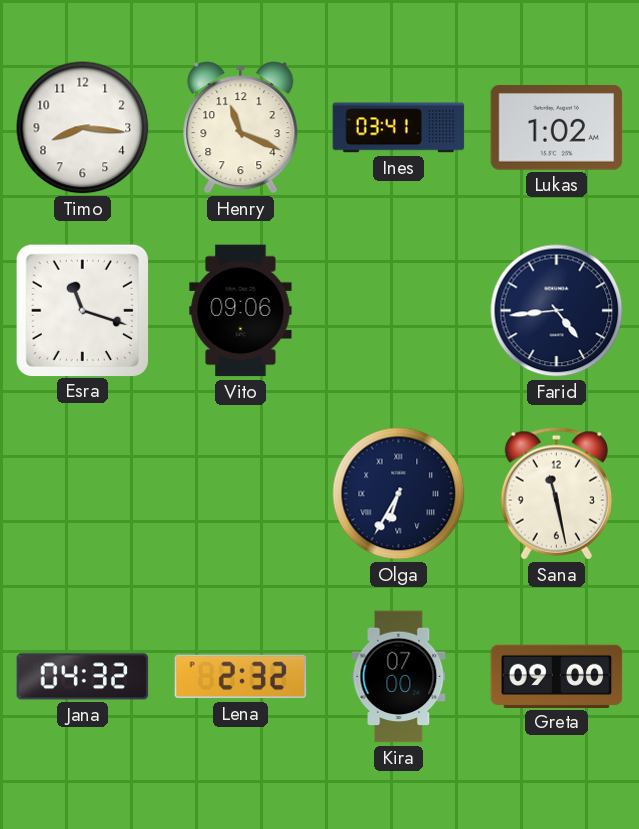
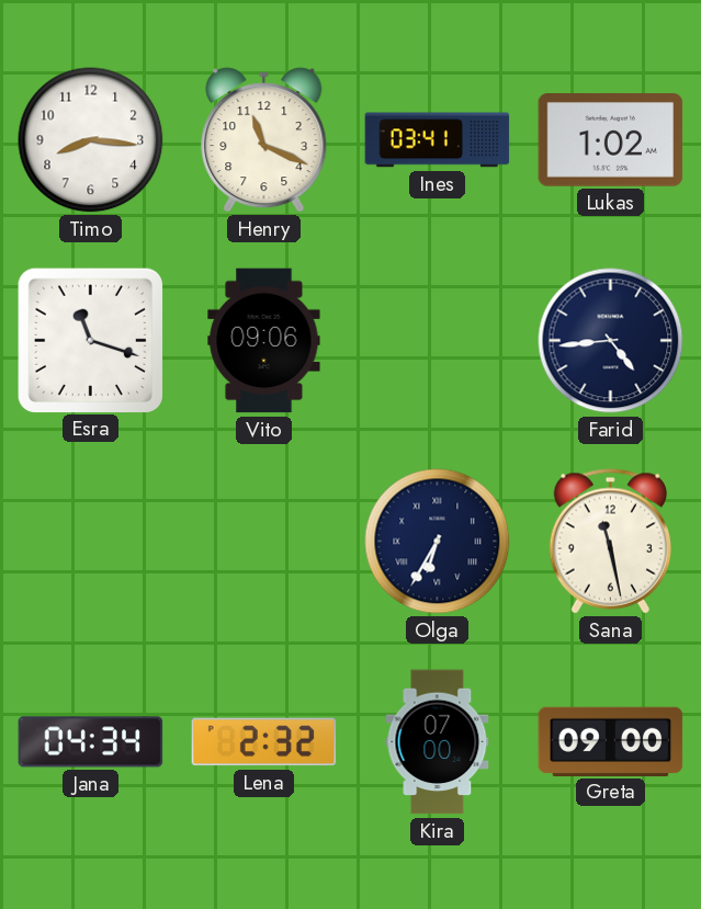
Jana: 04:32 -> 04:34 (91, 742)
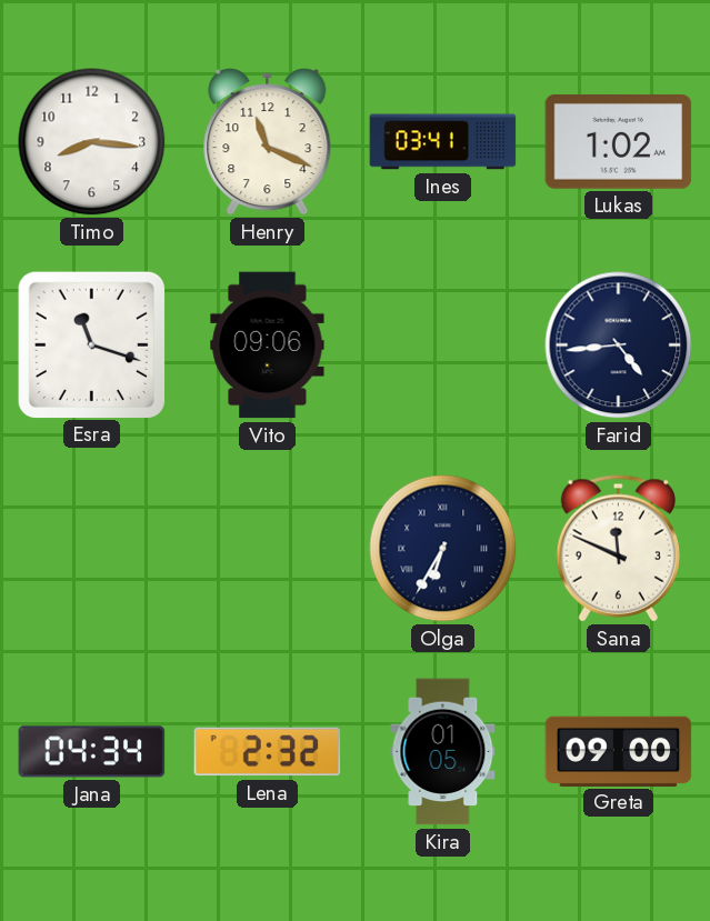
Sana: 11:28 -> 11:49 (618, 549)
Kira: 07:00 -> 01:05 (443, 752)
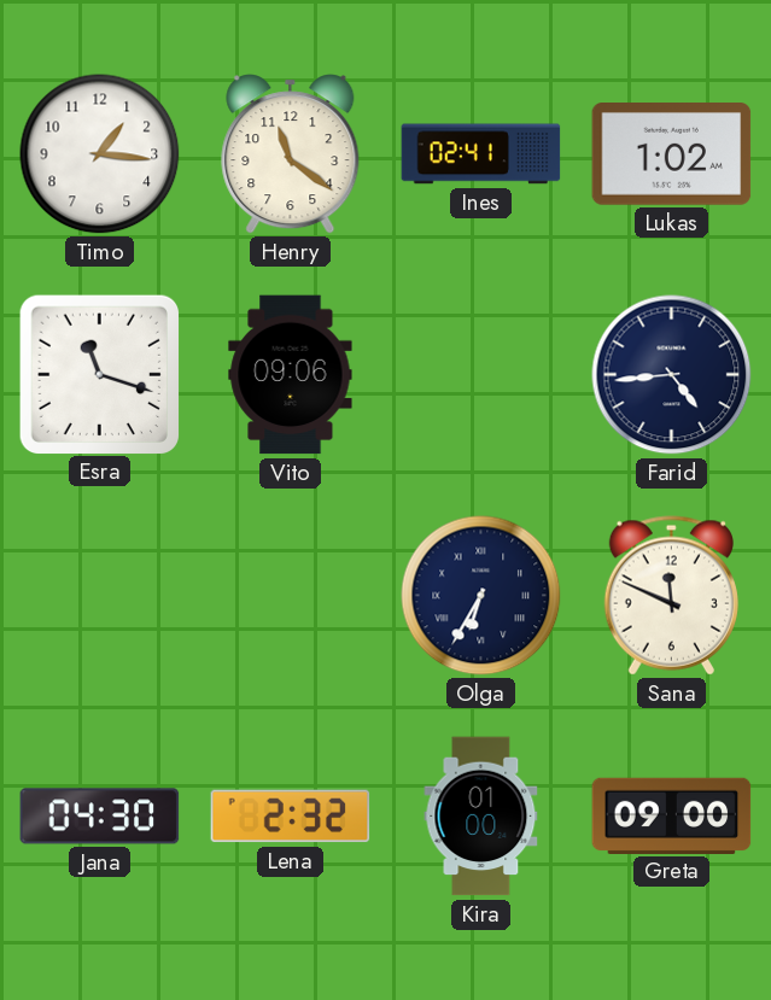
Timo: 8:16 -> 1:16 (100, 154)
Henry: 11:19 -> 11:21 (291, 154)
Ines: 03:41 -> 02:41 (481, 154)
Jana: 04:34 -> 04:30 (100, 817)
Kira: 01:05 -> 01:00 (481, 817)
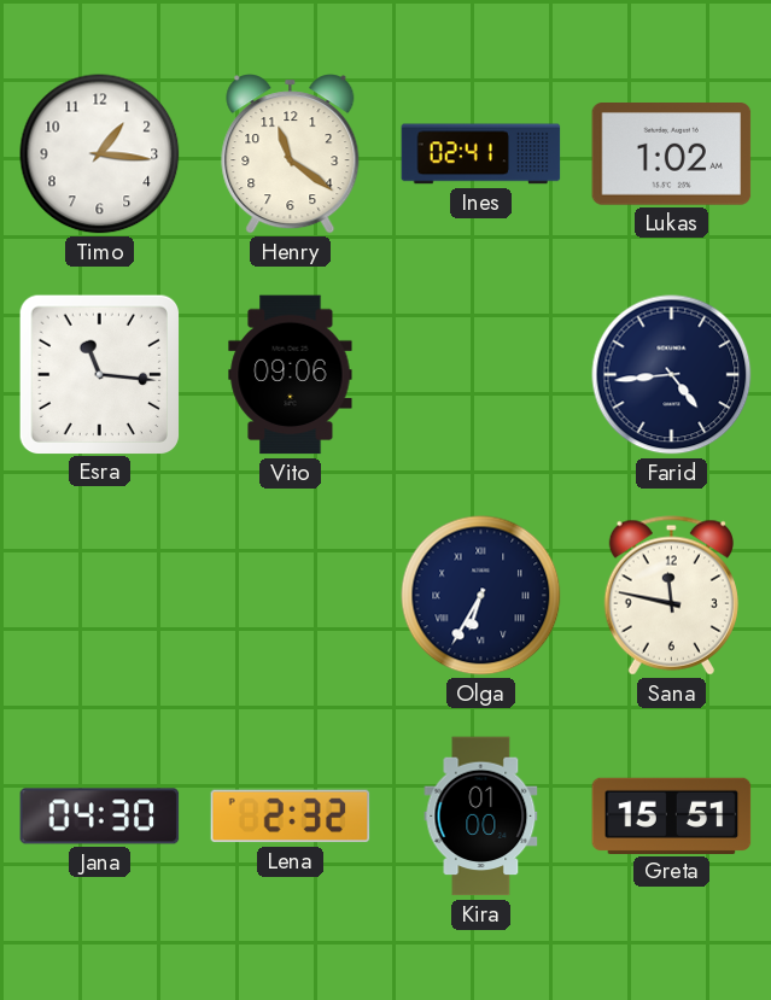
Esra: 11:18 -> 11:16 (99, 374)
Sana: 11:49 -> 11:47 (671, 596)
Greta: 09:00 -> 15:51 (672, 815)
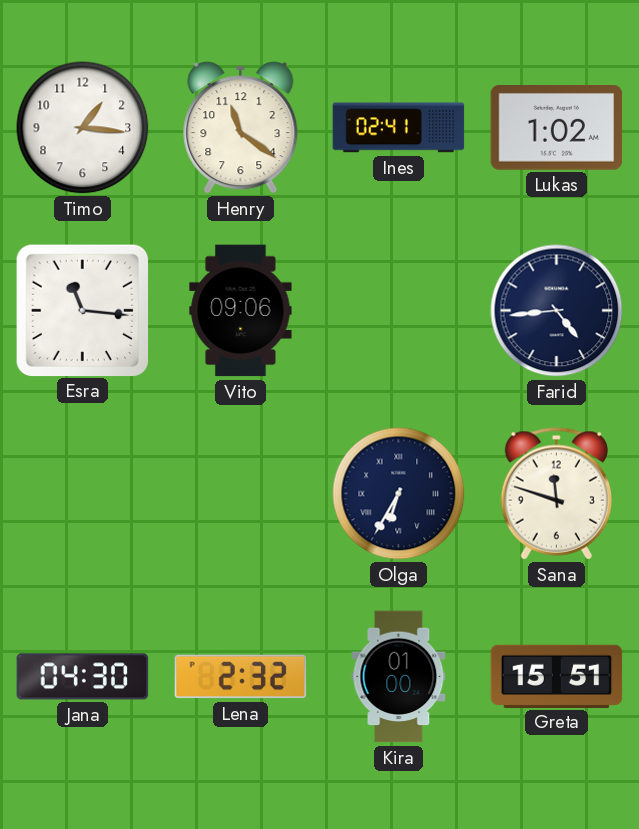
Sana: 11:47 -> 11:48 (556, 494)
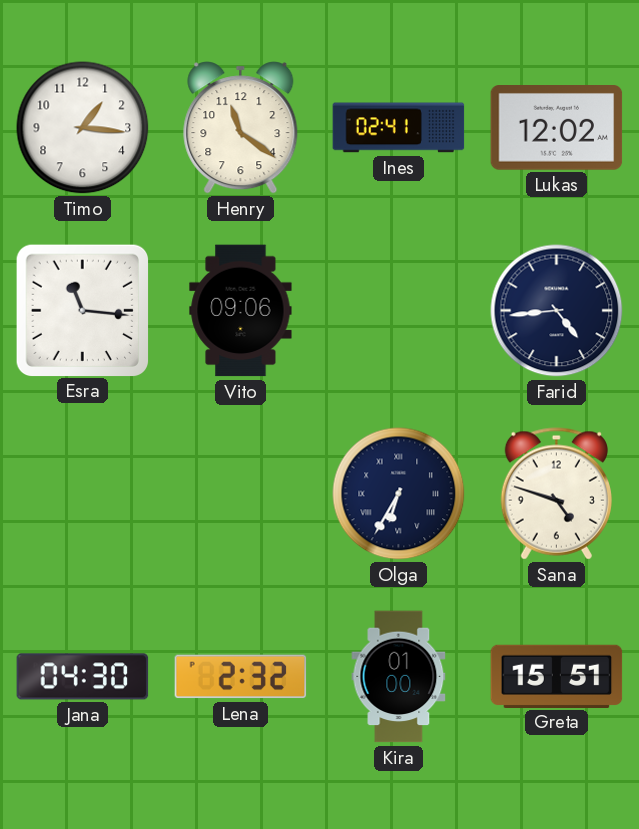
Lukas: 1:02 -> 12:02 (557, 128)
Sana: 11:48 -> 4:48 (556, 494)
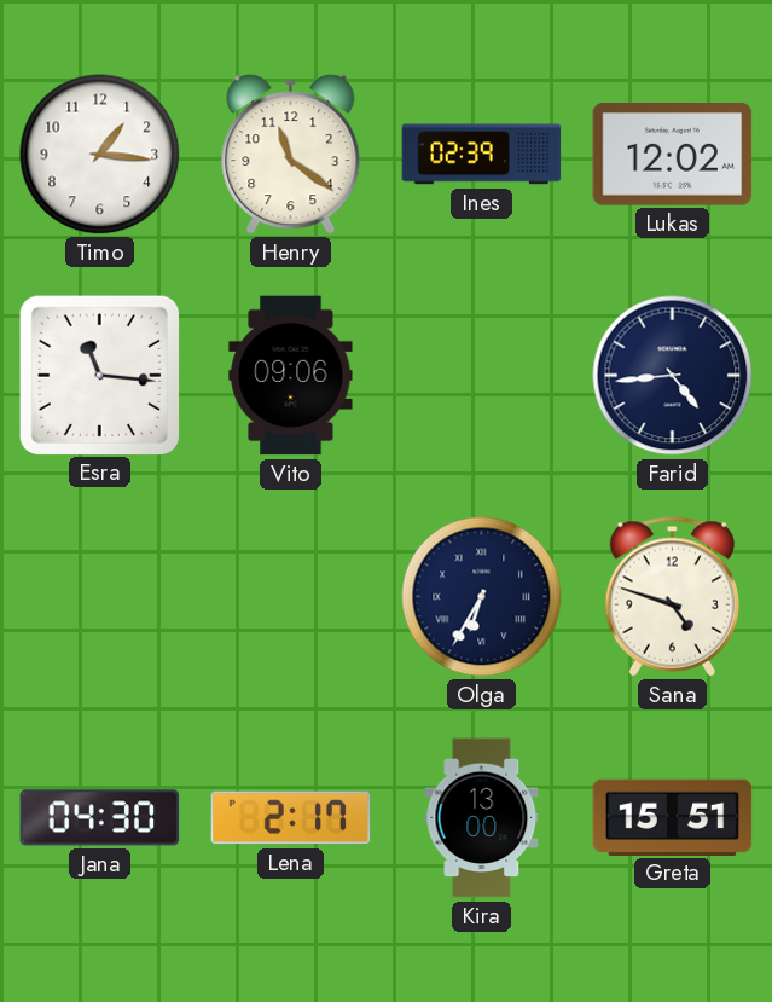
Ines: 02:41 -> 02:39 (482, 155)
Lena: 2:32 -> 2:17 (291, 818)
Kira: 01:00 -> 13:00 (482, 818)
